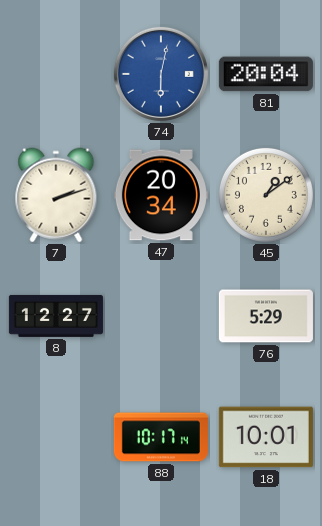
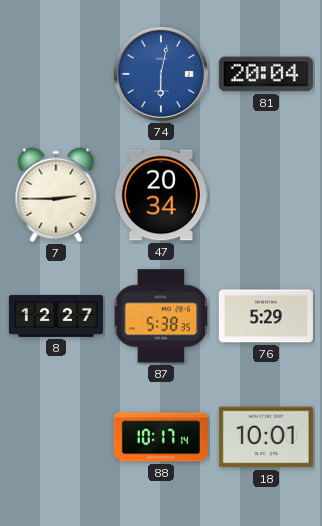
7: 2:12 -> 2:45 (56, 195)
45: 1:09 -> none (266, 195)
87: none -> 5:38 (161, 316)
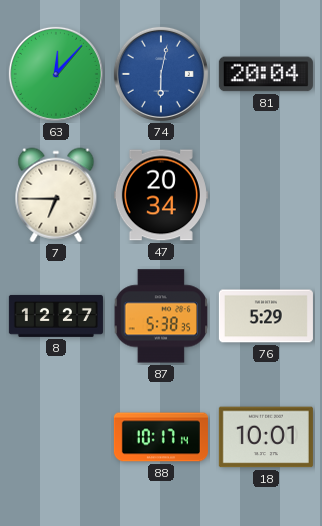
63: none -> 12:07 (56, 74)
7: 2:45 -> 6:45 (56, 195)
